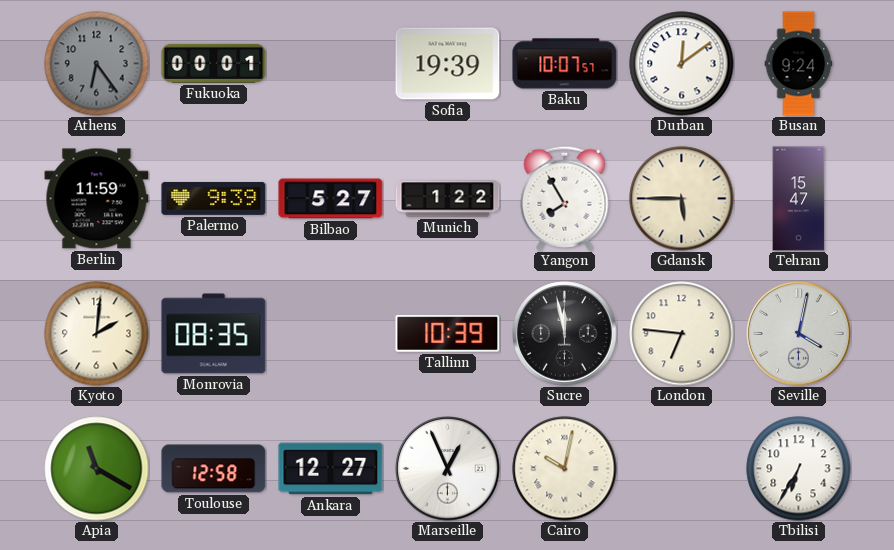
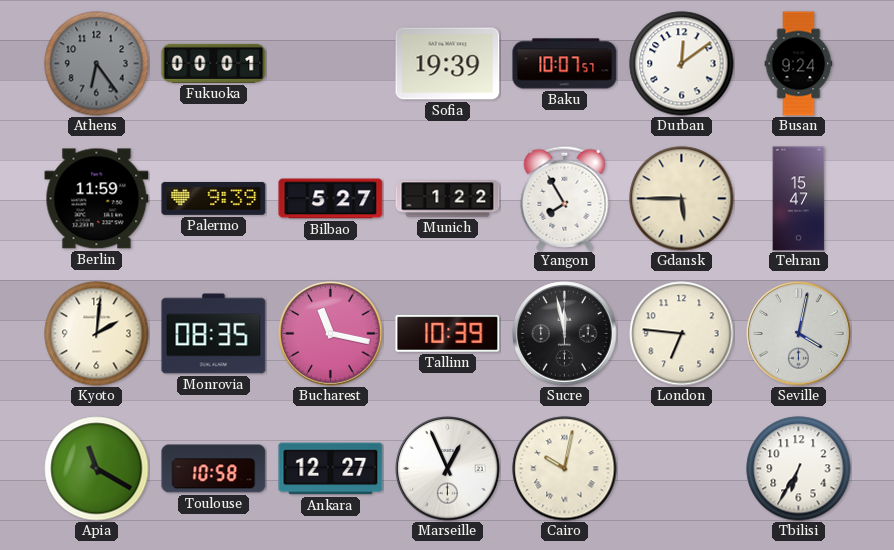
Bucharest: none -> 11:17 (331, 334)
Toulouse: 12:58 -> 10:58 (214, 469)
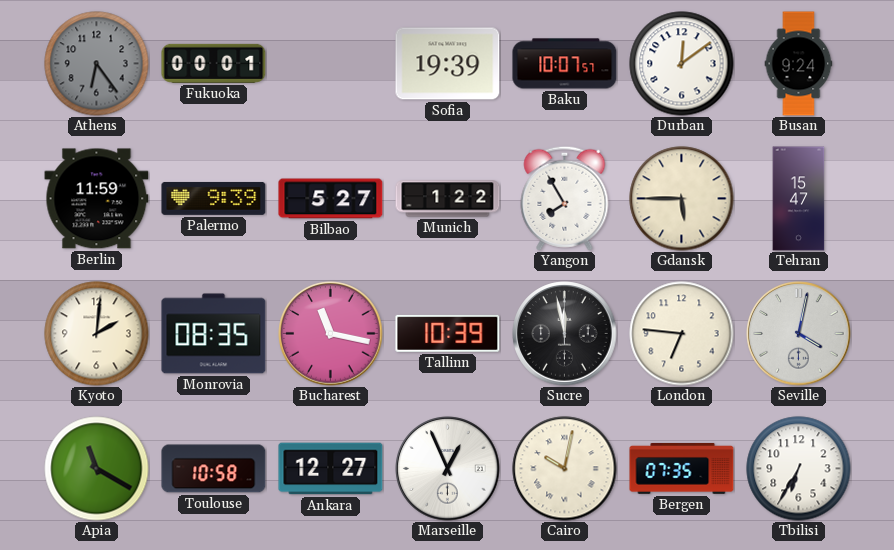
Bergen: none -> 07:35 (682, 469)
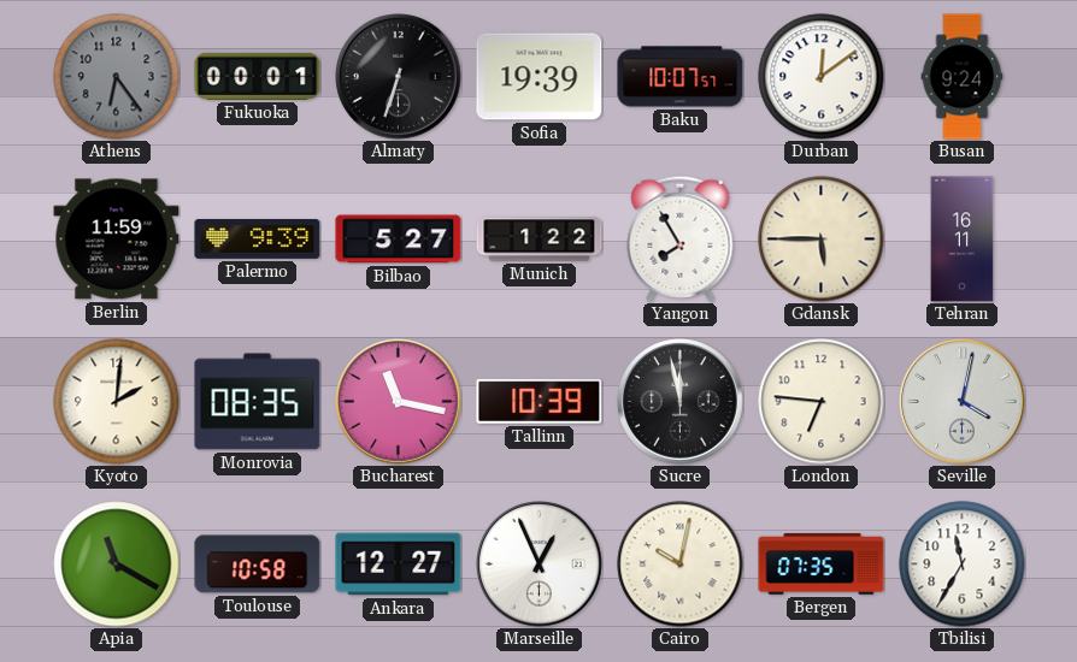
Almaty: none -> 6:33 (399, 77)
Tehran: 15:47 -> 16:11 (963, 240)
Tbilisi: 6:35 -> 11:35 (963, 565)
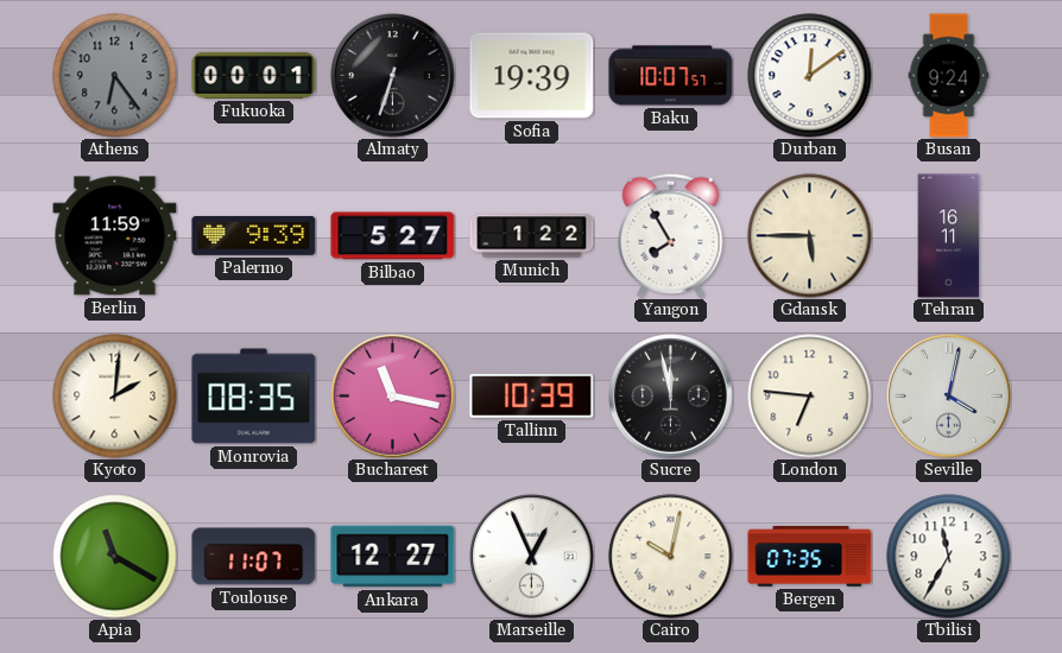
Toulouse: 10:58 -> 11:07 (254, 557)
